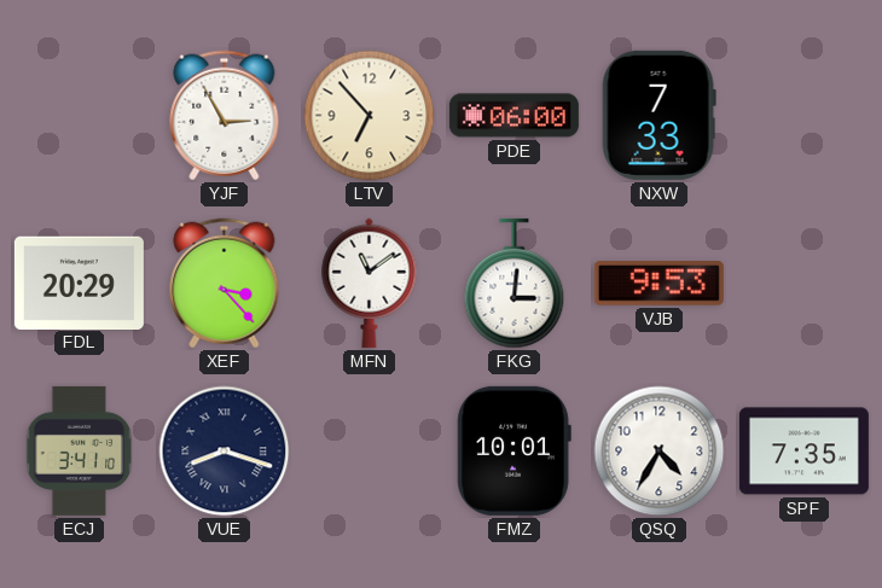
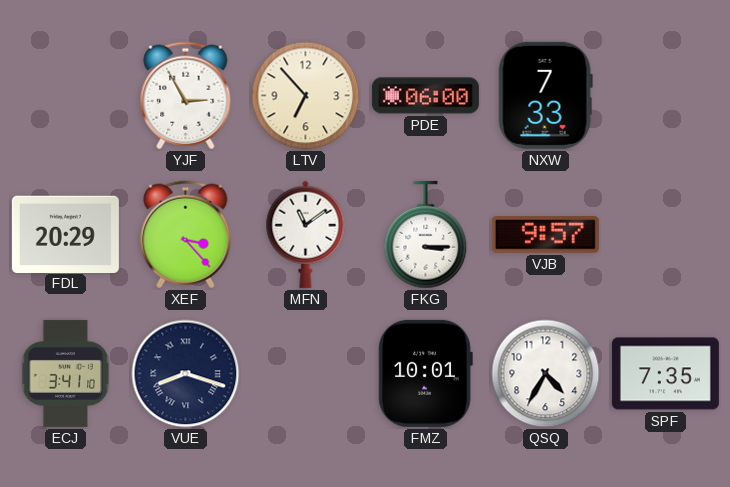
FKG: 3:01 -> 3:15 (426, 235)
VJB: 9:53 -> 9:57 (545, 235)
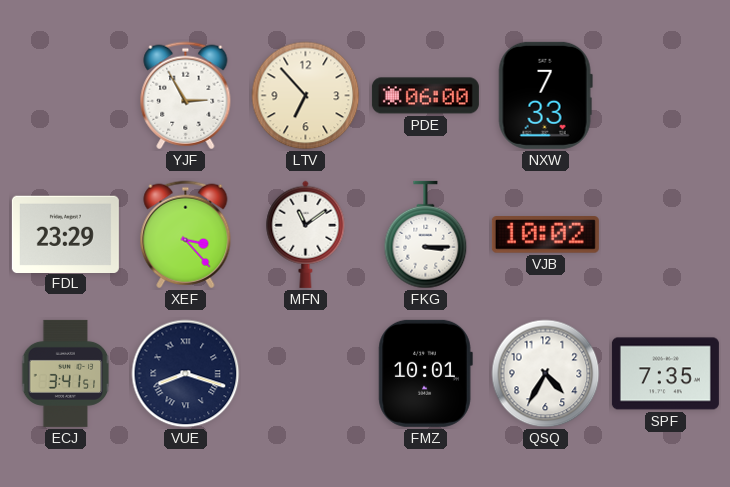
FDL: 20:29 -> 23:29 (65, 234)
VJB: 9:57 -> 10:02 (545, 235)
ECJ: 3:41:10 -> 3:41:51 (66, 373)
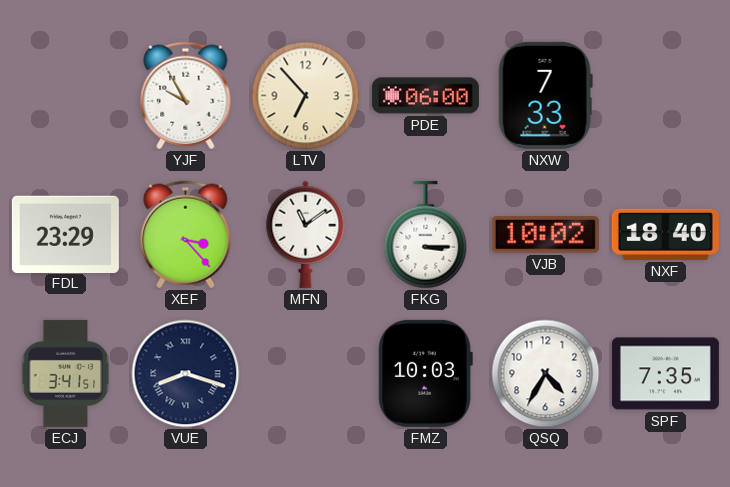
YJF: 2:55 -> 9:55 (186, 96)
NXF: none -> 18:40 (665, 234)
FMZ: 10:01 -> 10:03 (425, 373)
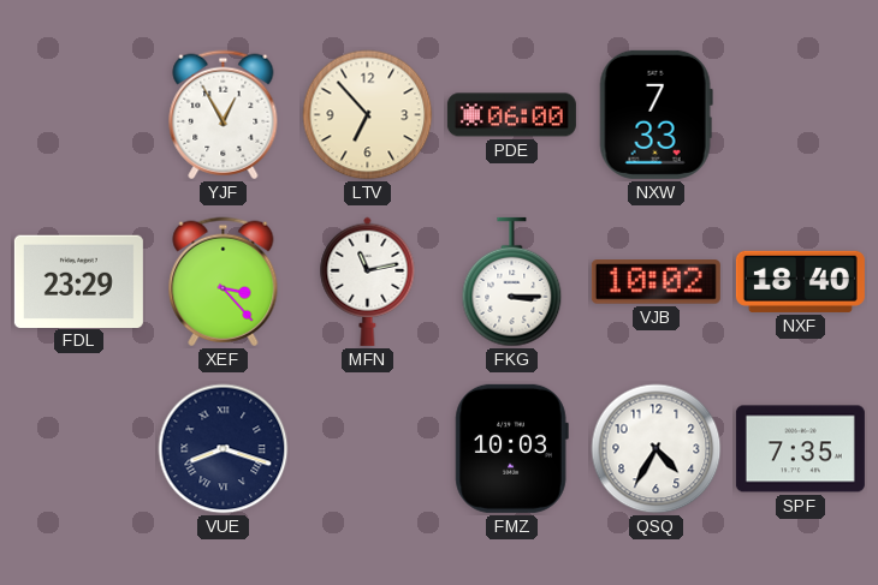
YJF: 9:55 -> 12:55 (224, 115)
MFN: 11:09 -> 11:13 (368, 281)
ECJ: 3:41 -> none (66, 373)
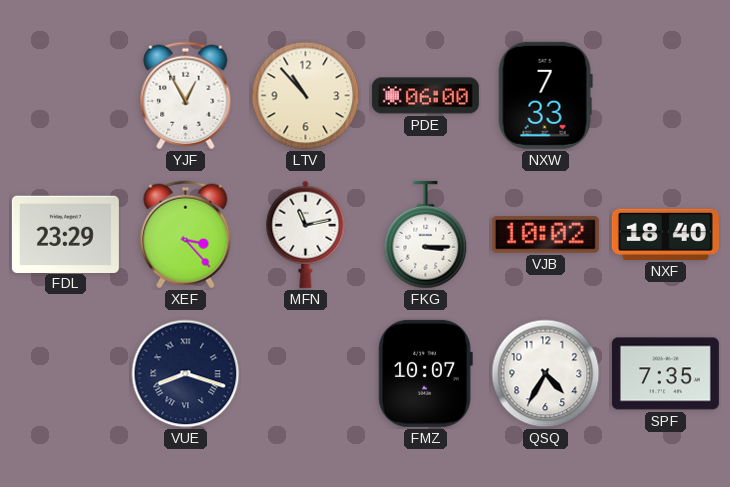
LTV: 6:53 -> 10:53 (306, 96)
FMZ: 10:03 -> 10:07 (425, 373)
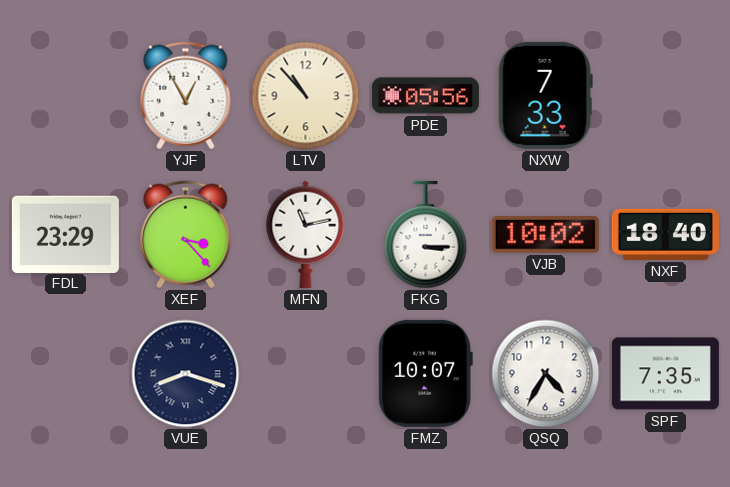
PDE: 06:00 -> 05:56 (425, 96)
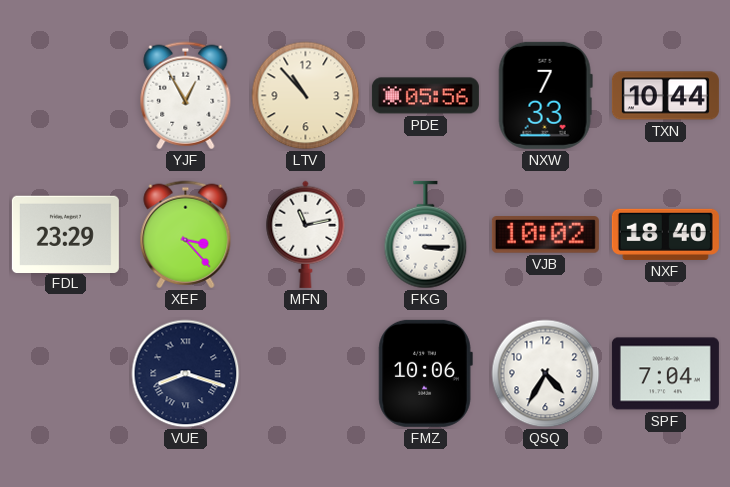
TXN: none -> 10:44 (665, 96)
FMZ: 10:07 -> 10:06 (425, 373)
SPF: 7:35 -> 7:04 (665, 374)
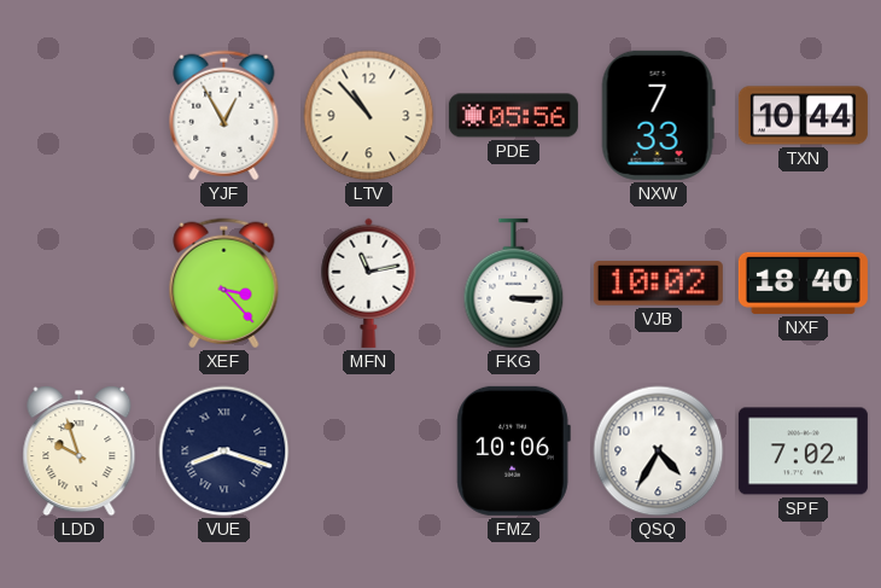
FDL: 23:29 -> none (65, 234)
LDD: none -> 9:57 (80, 452)
SPF: 7:04 -> 7:02 (803, 452)
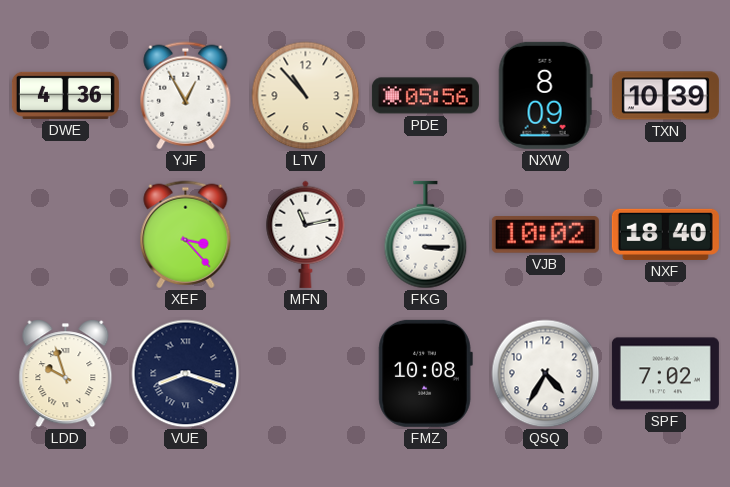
DWE: none -> 4:36 (65, 95)
NXW: 7:33 -> 8:09 (545, 95)
TXN: 10:44 -> 10:39 (665, 96)
FMZ: 10:06 -> 10:08 (425, 373)
